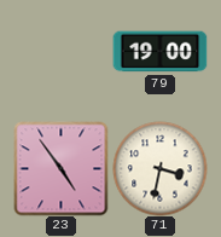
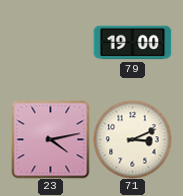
23: 4:54 -> 4:13 (50, 139)
71: 3:32 -> 3:11 (132, 139)
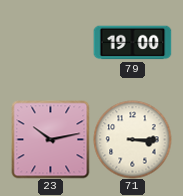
23: 4:13 -> 10:13 (50, 139)
71: 3:11 -> 3:15 (132, 139)
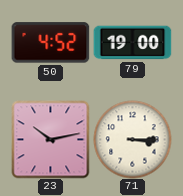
50: none -> 4:52 (50, 43)
